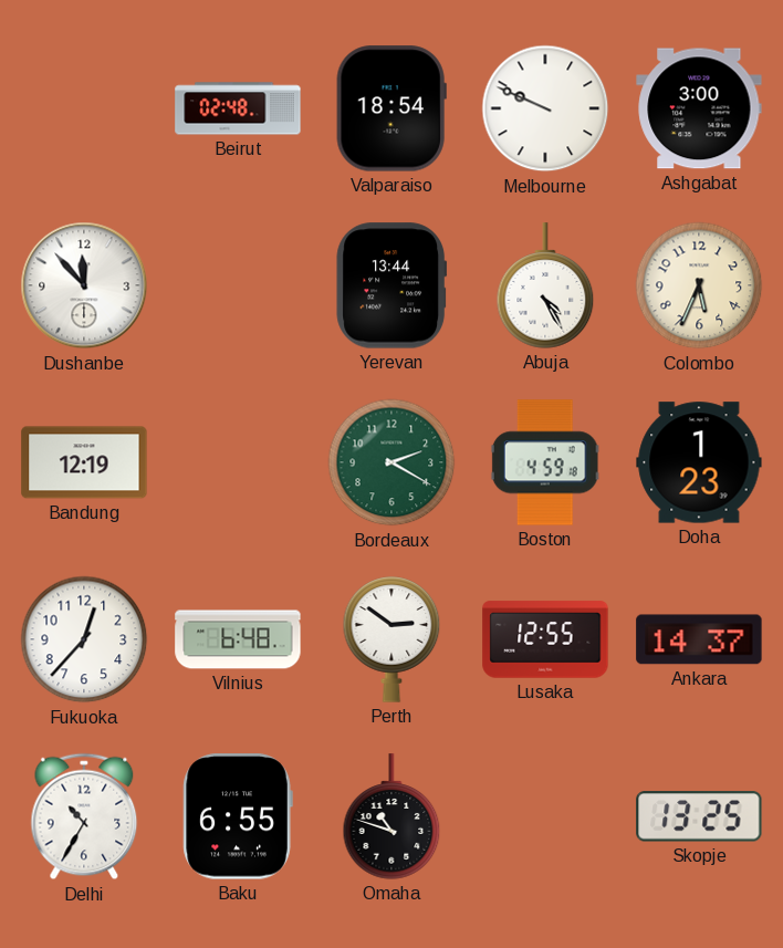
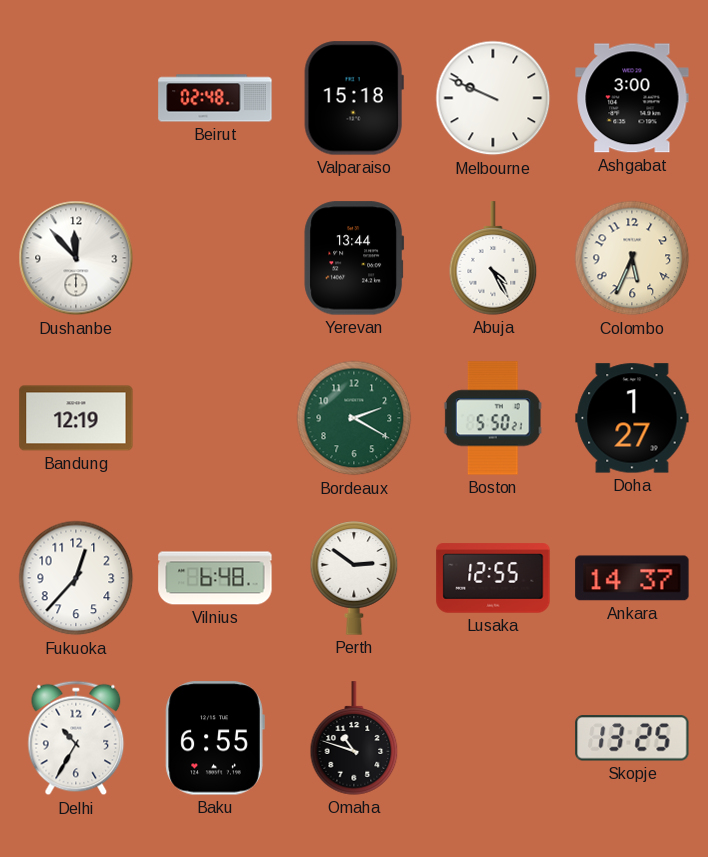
Valparaiso: 18:54 -> 15:18 (354, 98)
Boston: 4:59 -> 5:50 (493, 418)
Doha: 1:23 -> 1:27 (632, 418)
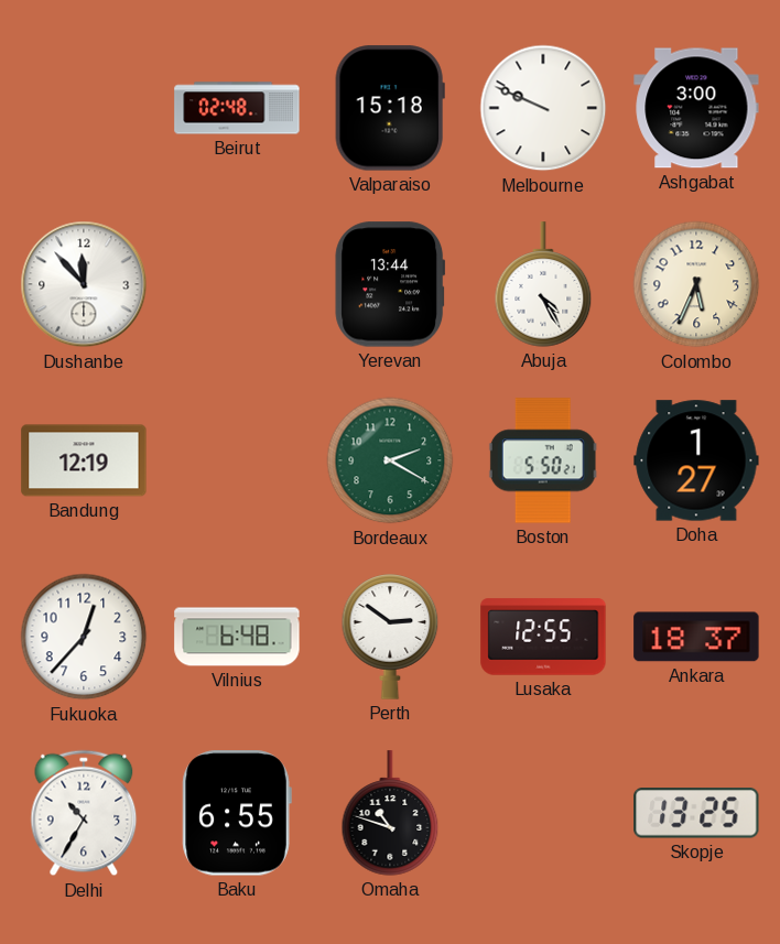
Ankara: 14:37 -> 18:37 (696, 637)
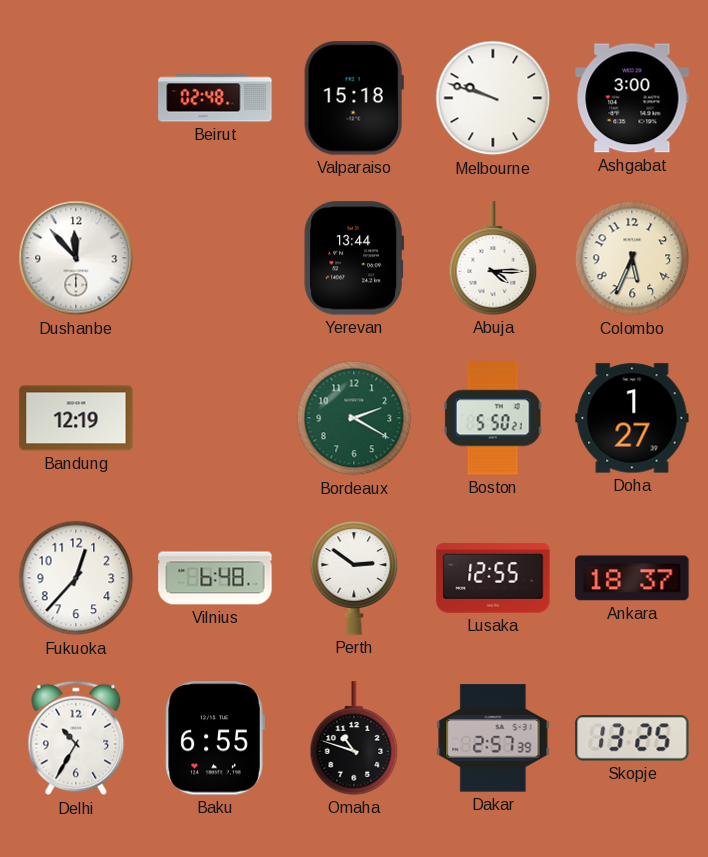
Melbourne: 9:49 -> 9:48 (493, 98)
Abuja: 4:25 -> 4:15 (493, 258)
Dakar: none -> 2:57 (493, 738)
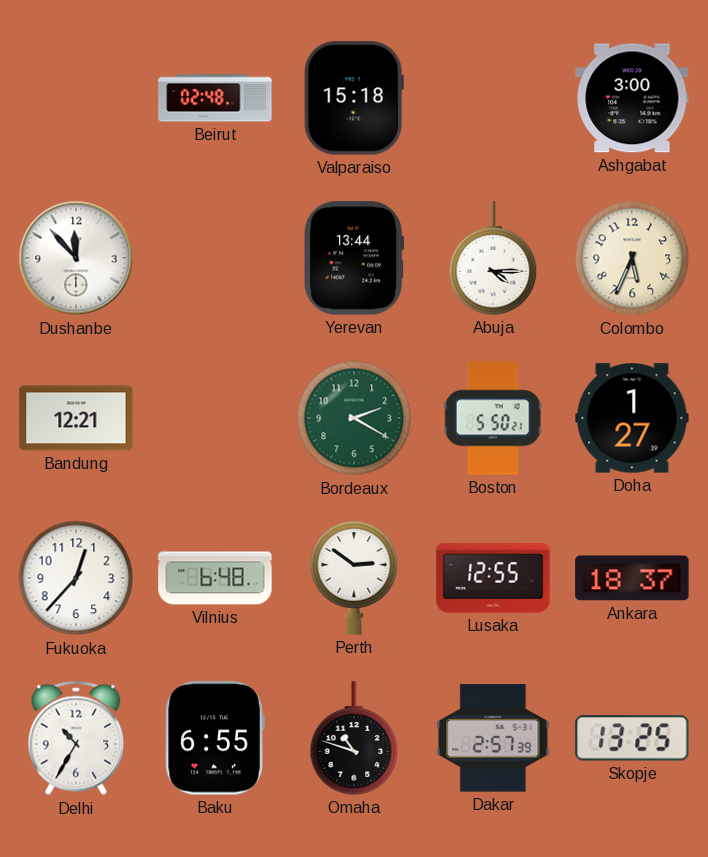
Melbourne: 9:48 -> none (493, 98)
Bandung: 12:19 -> 12:21 (76, 418)
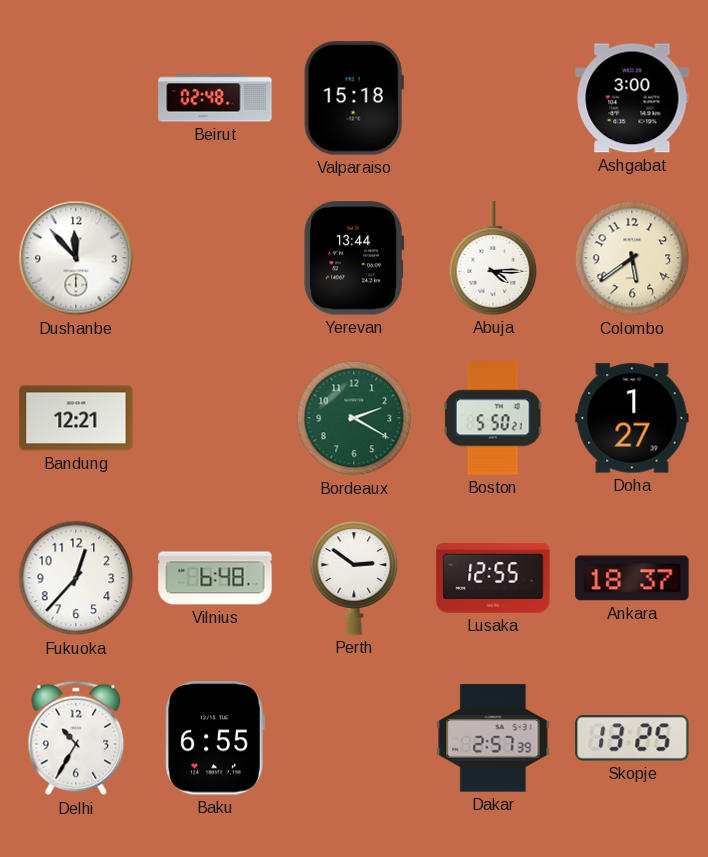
Colombo: 5:34 -> 5:39 (632, 258)
Omaha: 10:48 -> none (354, 738)
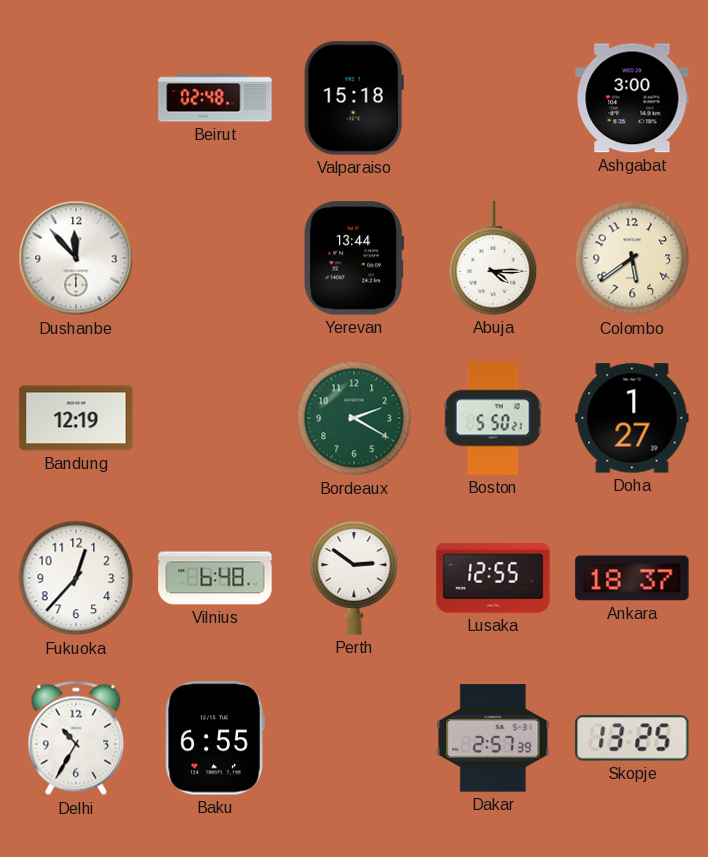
Bandung: 12:21 -> 12:19 (76, 418)
